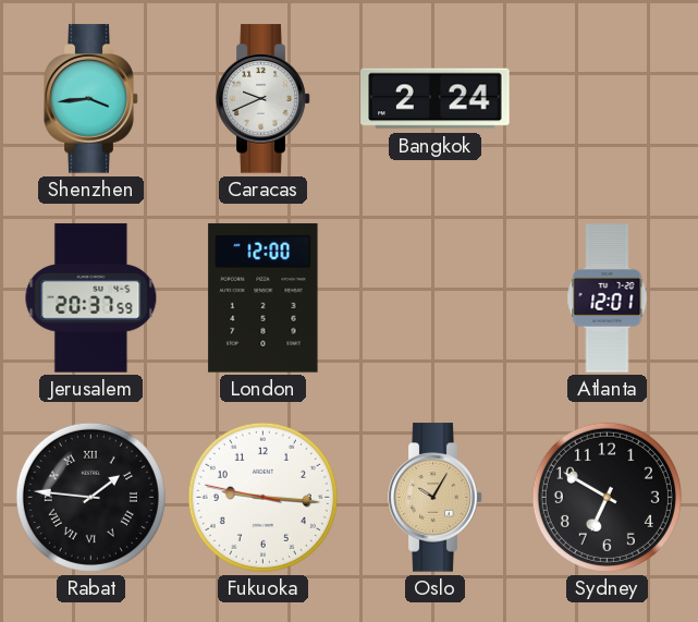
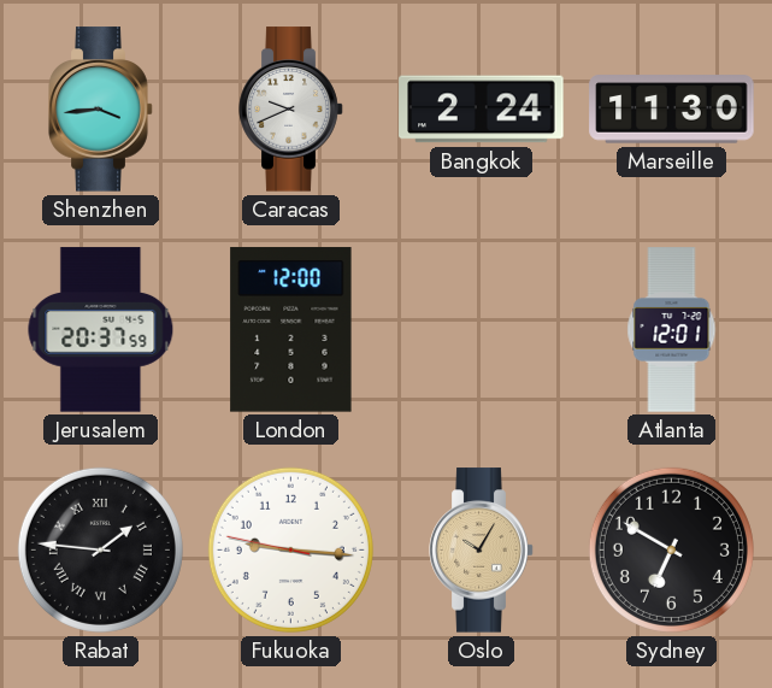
Marseille: none -> 11:30 (672, 110)
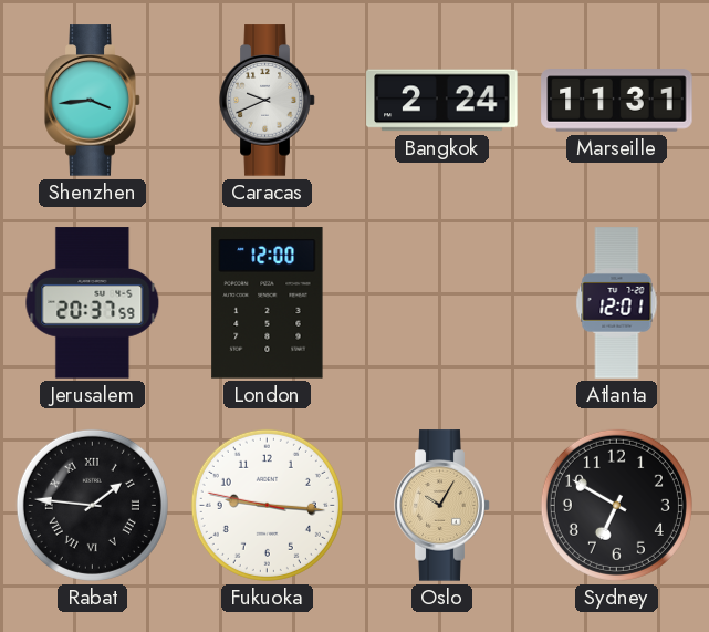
Marseille: 11:30 -> 11:31 (617, 101)
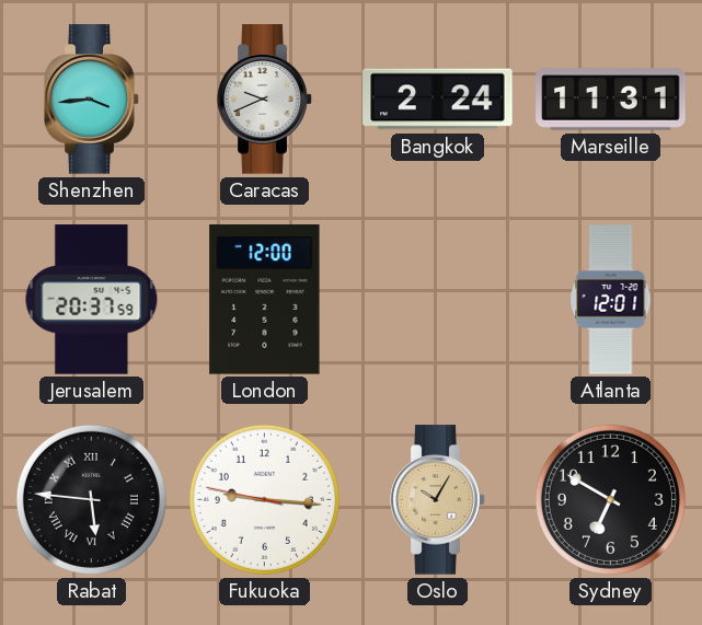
Rabat: 1:46 -> 5:46 (91, 499)
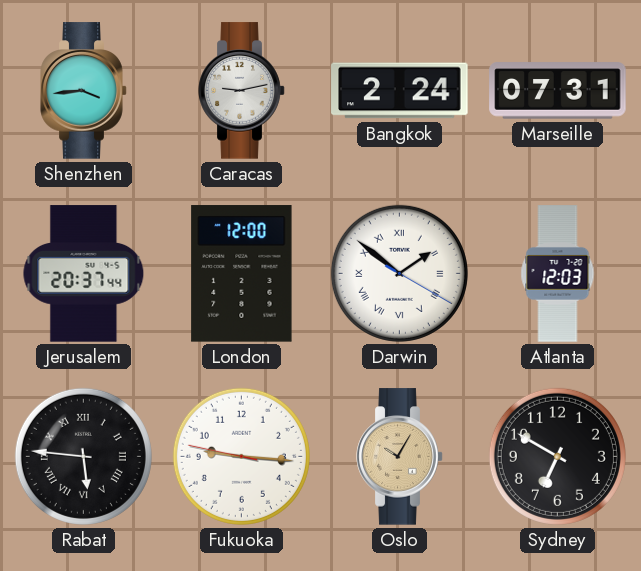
Caracas: 9:41 -> 9:13 (242, 91)
Marseille: 11:31 -> 07:31 (558, 91)
Jerusalem: 20:37:59 -> 20:37:44 (84, 274)
Darwin: none -> 1:51 (399, 273)
Atlanta: 12:01 -> 12:03 (558, 274)
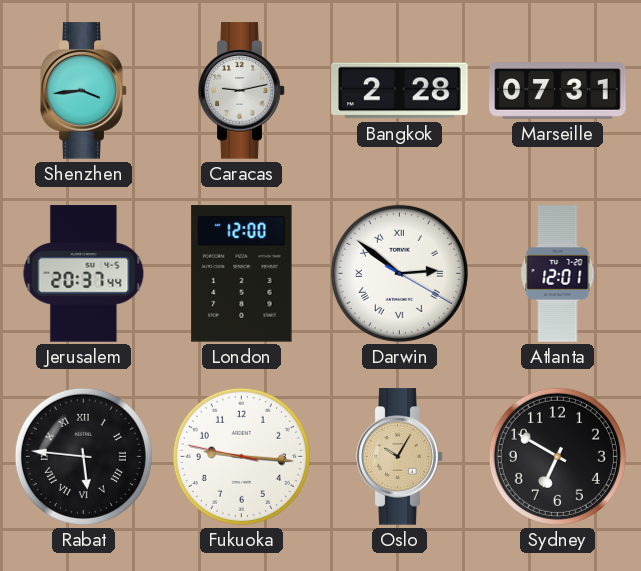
Bangkok: 2:24 -> 2:28 (400, 91)
Darwin: 1:51 -> 2:51 (399, 273)
Atlanta: 12:03 -> 12:01 (558, 274)
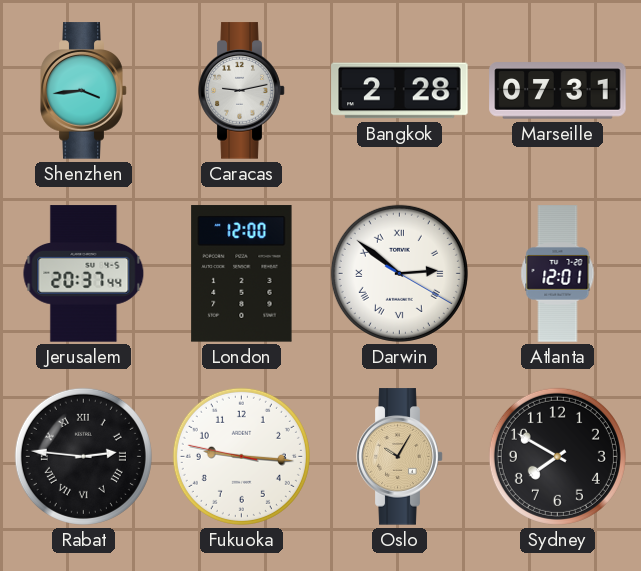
Rabat: 5:46 -> 2:46 (83, 456)
Sydney: 6:50 -> 7:50 (557, 456)
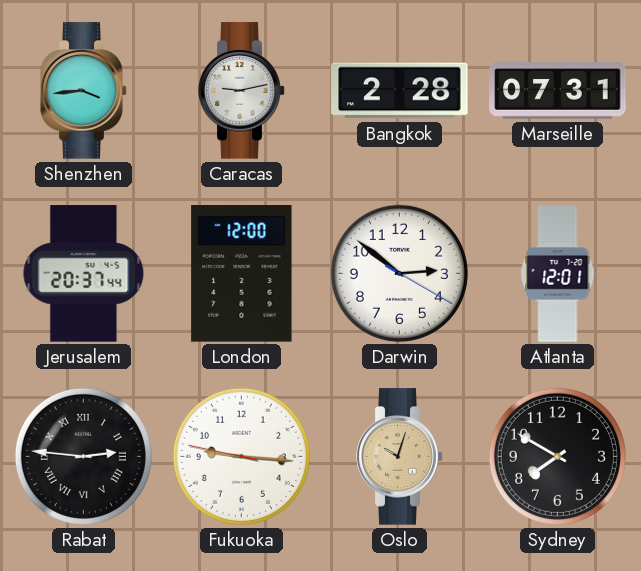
Darwin numerals: Roman -> Arabic (399, 273)
Oslo: 10:05 -> 10:03 (400, 457)
